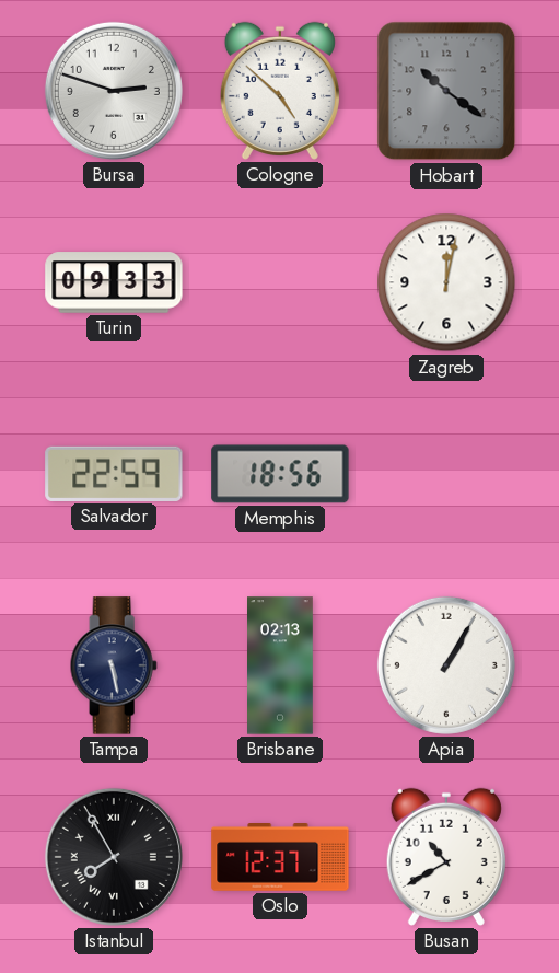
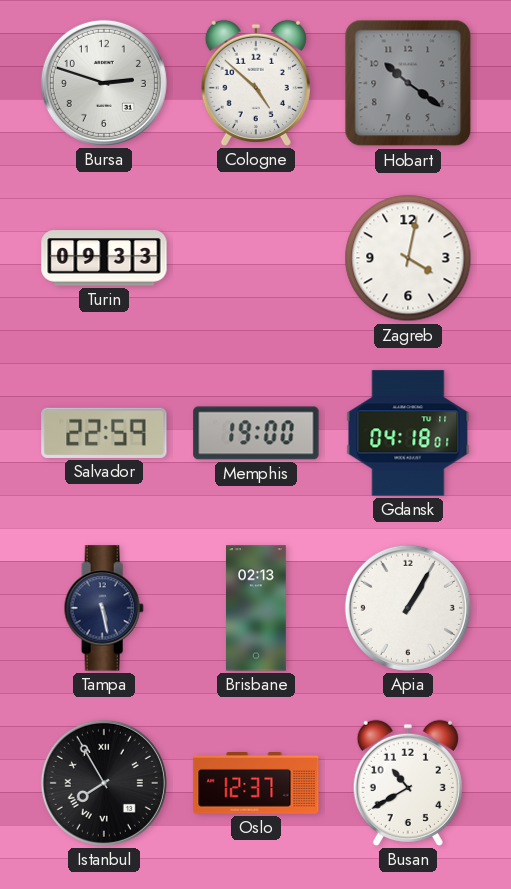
Zagreb: 12:02 -> 4:02 (408, 258)
Memphis: 18:56 -> 19:00 (256, 433)
Gdansk: none -> 04:18 (408, 433)
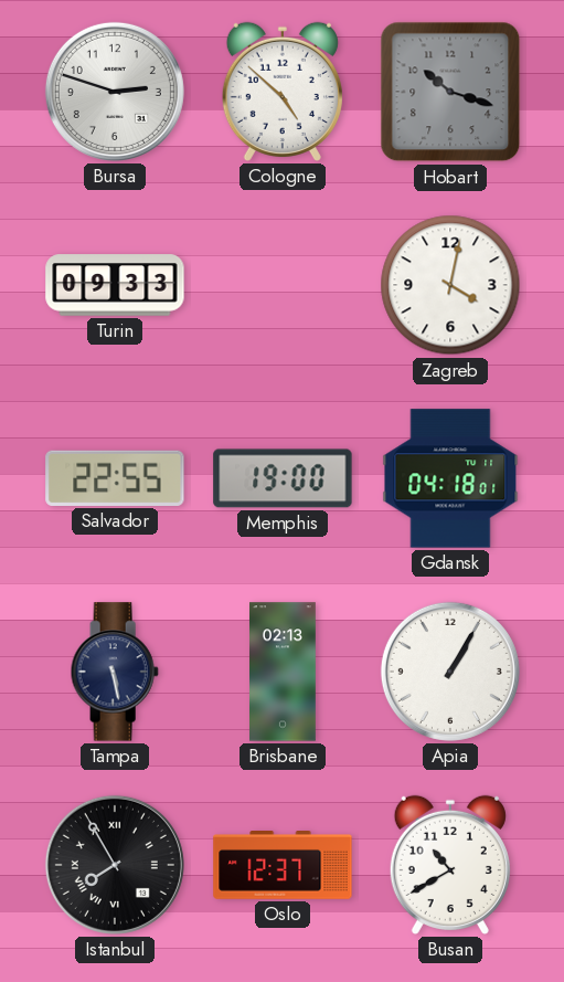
Hobart: 10:21 -> 10:18 (450, 92)
Salvador: 22:59 -> 22:55 (115, 478)
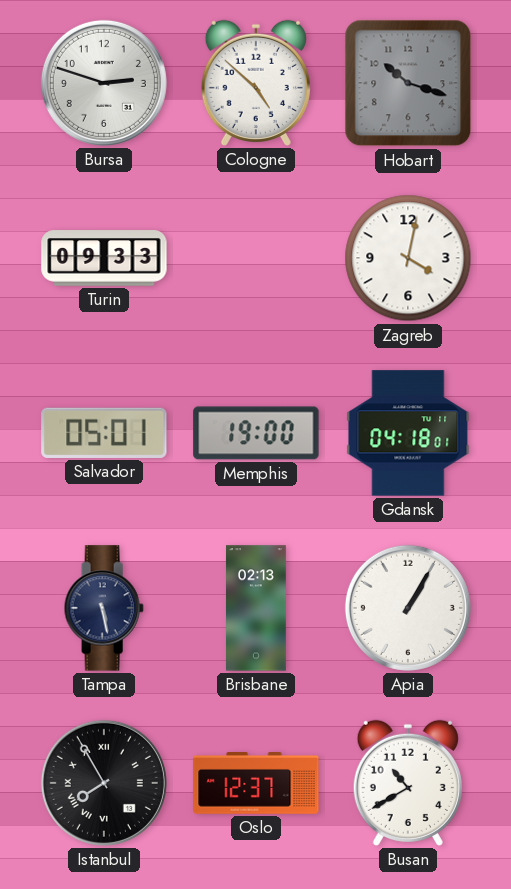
Salvador: 22:55 -> 05:01 (104, 433)
